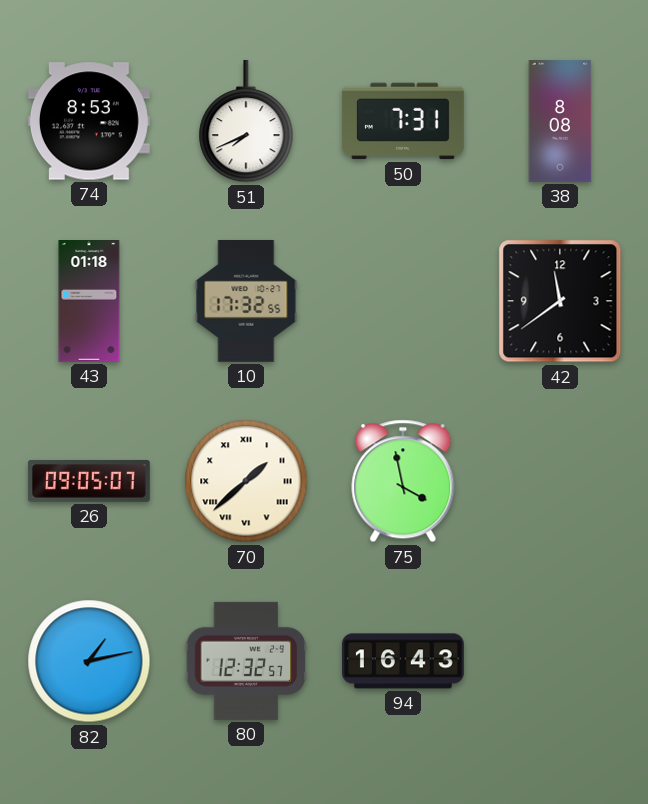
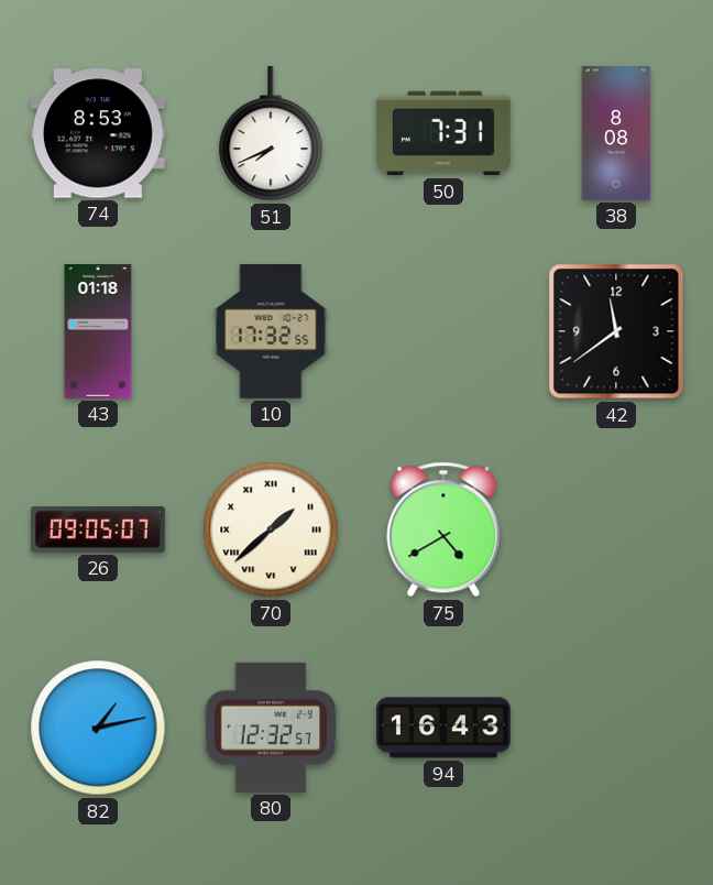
75: 3:58 -> 4:40 (443, 529)
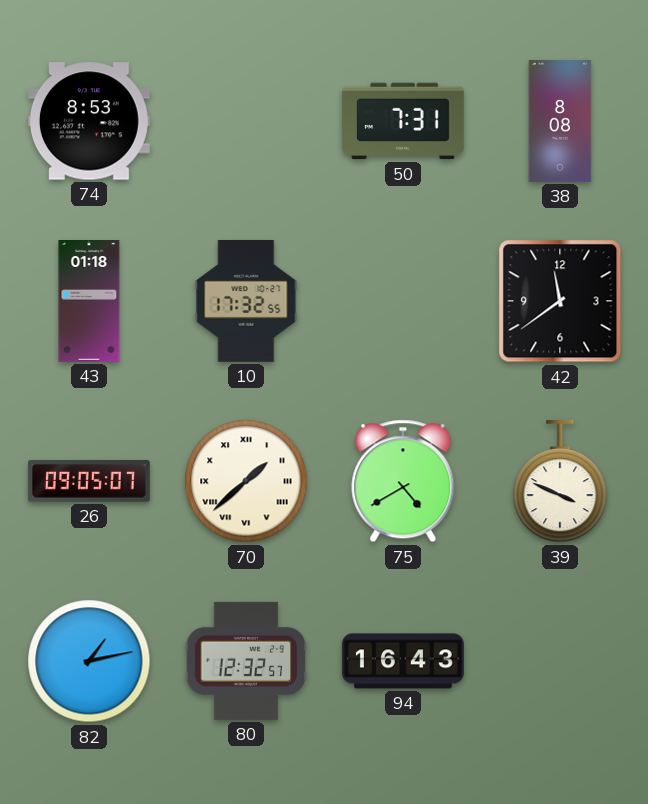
51: 7:41 -> none (271, 133)
39: none -> 3:49 (560, 481)
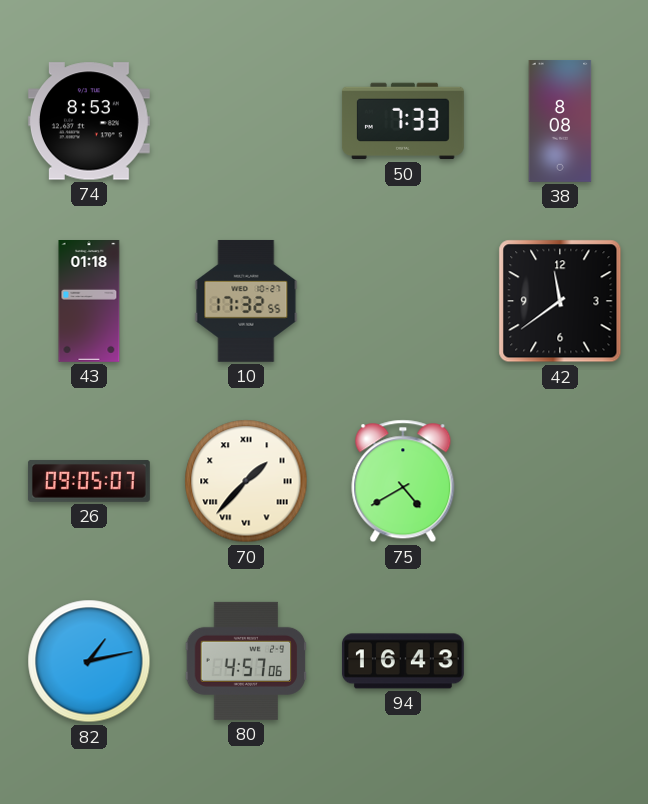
50: 7:31 -> 7:33 (403, 121)
70: 1:38 -> 1:37 (246, 481)
39: 3:49 -> none (560, 481)
80: 12:32 -> 4:57 (246, 661)
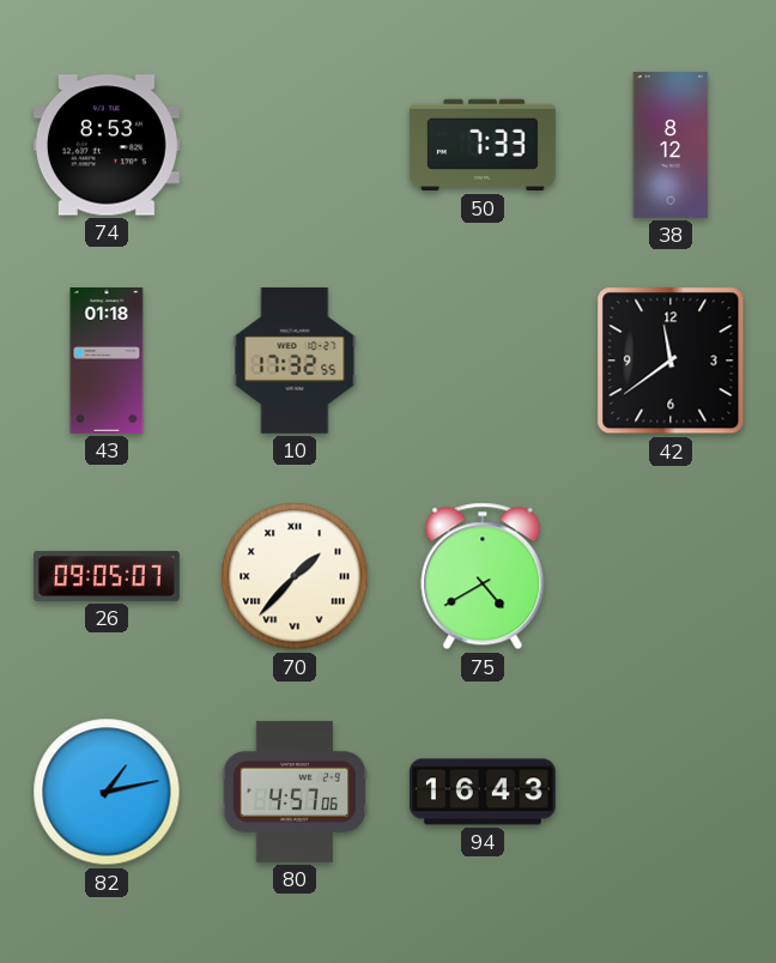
38: 8:08 -> 8:12 (671, 146)
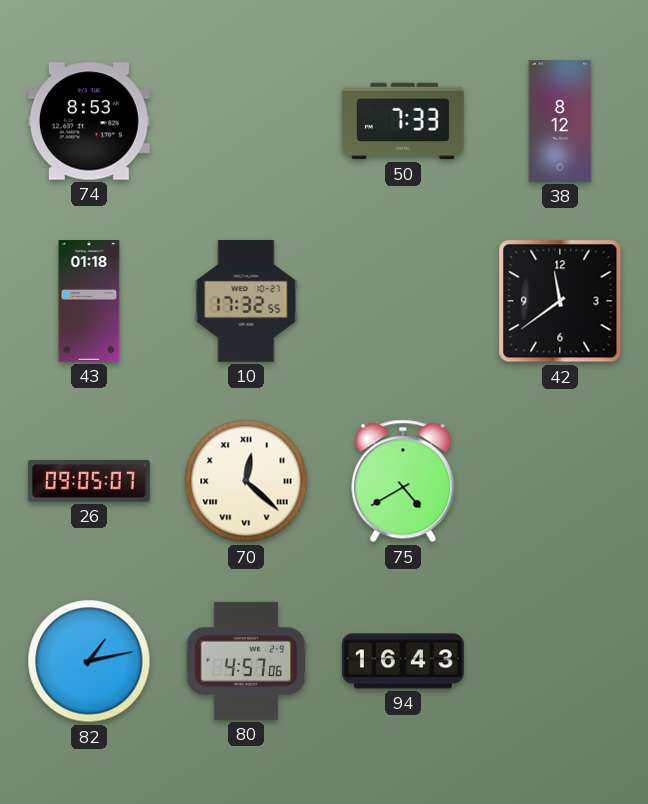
70: 1:37 -> 12:22 (246, 481)
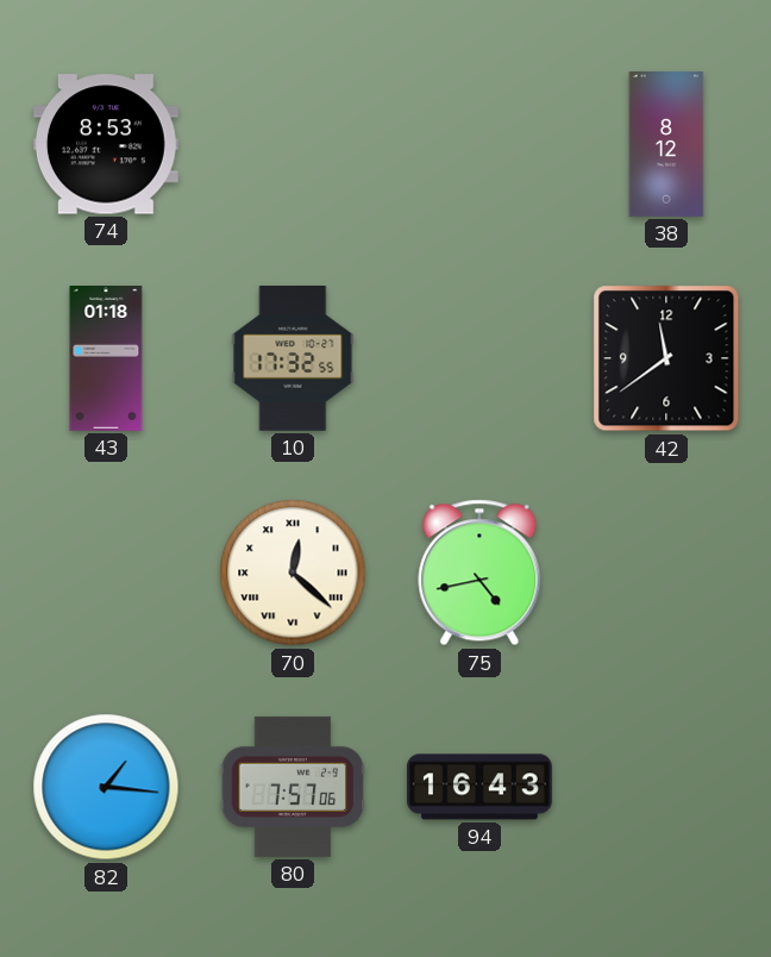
50: 7:33 -> none (403, 121)
26: 09:05 -> none (89, 481)
75: 4:40 -> 4:43 (479, 573)
82: 1:13 -> 1:16 (106, 787)
80: 4:57 -> 7:57 (293, 787)
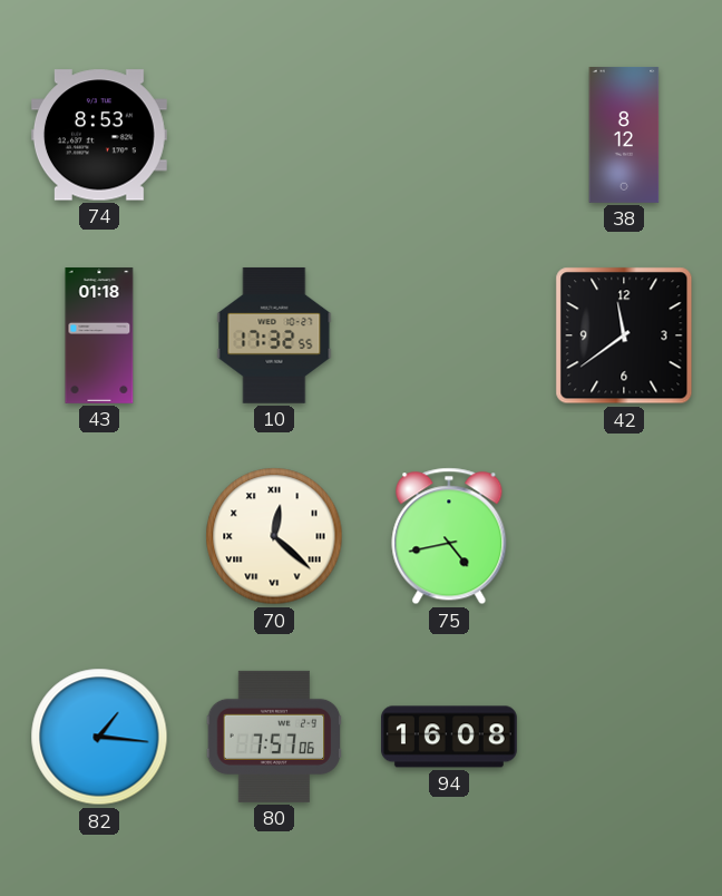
94: 16:43 -> 16:08 (449, 737)
